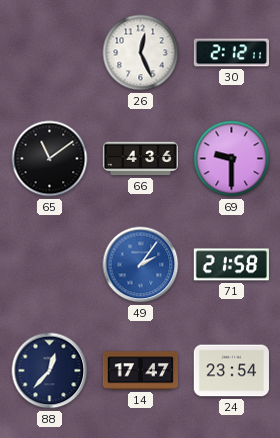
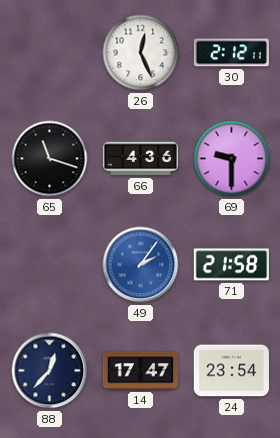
65: 11:09 -> 11:18 (50, 159)
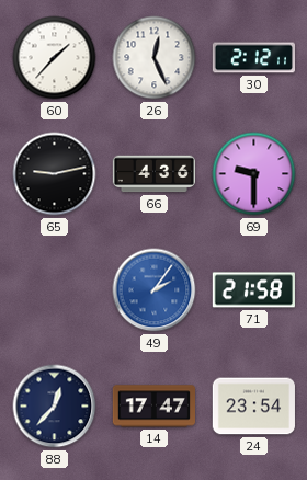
60: none -> 1:37 (55, 58)
65: 11:18 -> 9:13 (55, 174)
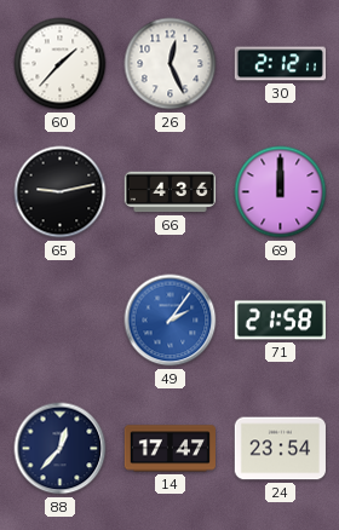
69: 9:30 -> 12:00 (281, 192)
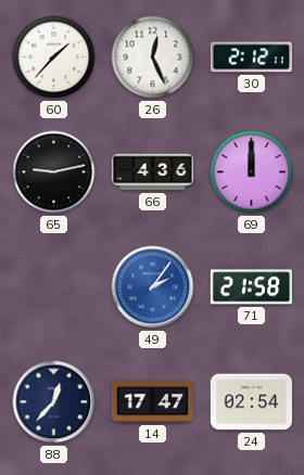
24: 23:54 -> 02:54 (251, 402)
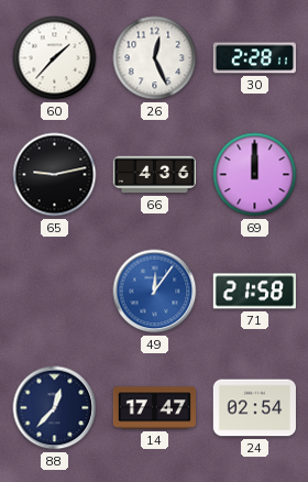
30: 2:12 -> 2:28 (254, 58)
49: 2:06 -> 12:06 (155, 292)
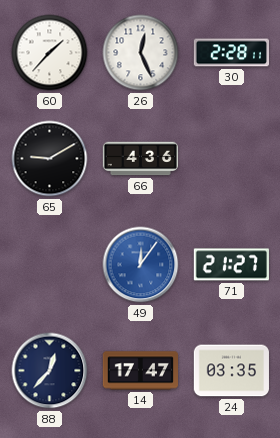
65: 9:13 -> 9:10 (50, 159)
69: 12:00 -> none (255, 175)
71: 21:58 -> 21:27 (231, 265)
24: 02:54 -> 03:35 (231, 371)
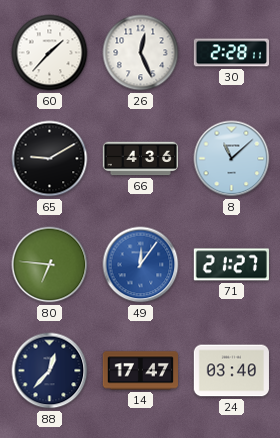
8: none -> 11:08 (232, 159)
80: none -> 6:46 (50, 265)
24: 03:35 -> 03:40 (231, 371)
